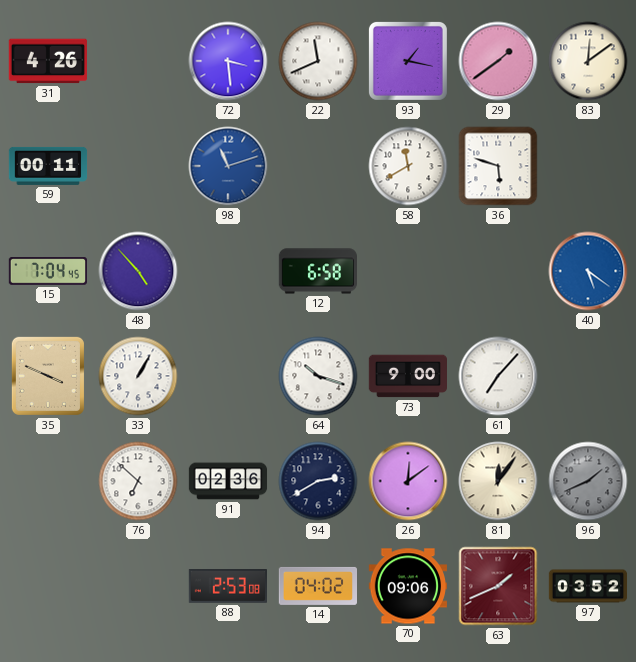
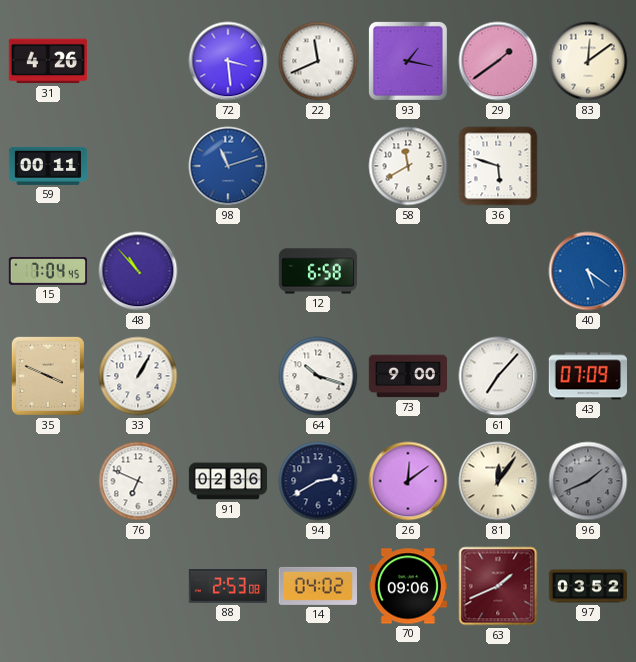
48: 4:53 -> 10:53 (138, 271)
43: none -> 07:09 (587, 376)
76: 6:52 -> 6:49 (138, 481)
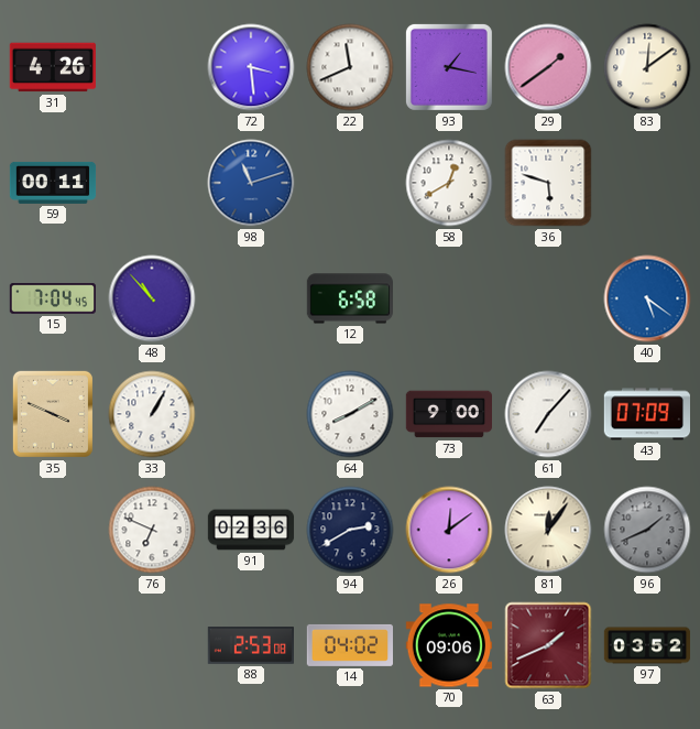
58: 11:40 -> 12:40 (449, 183)
64: 10:18 -> 8:10 (350, 414)
